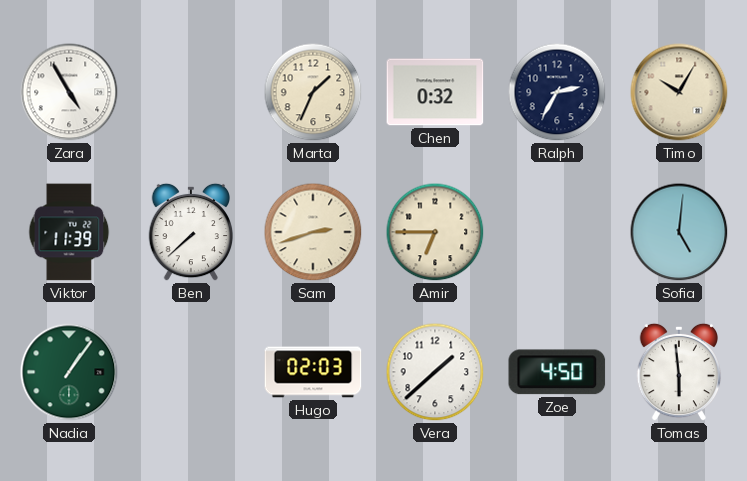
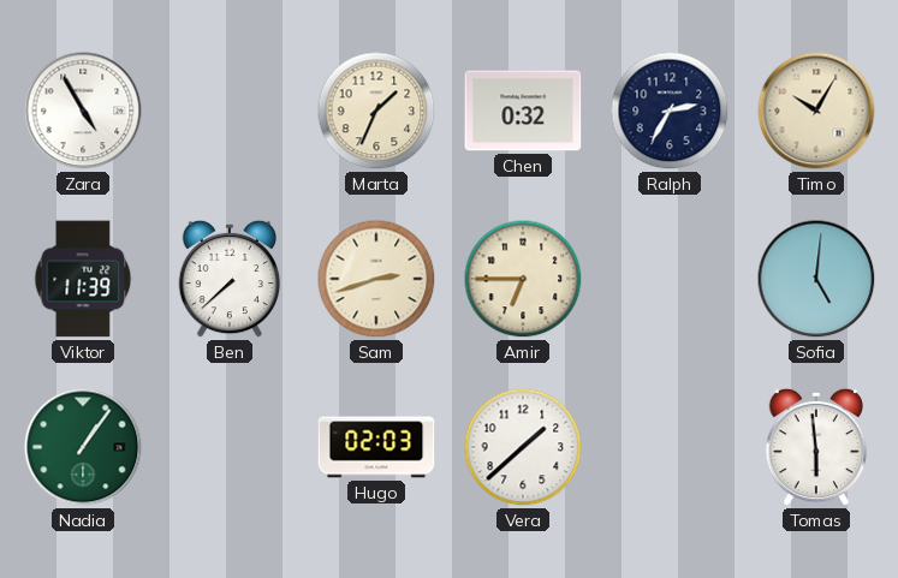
Zoe: 4:50 -> none (557, 372)
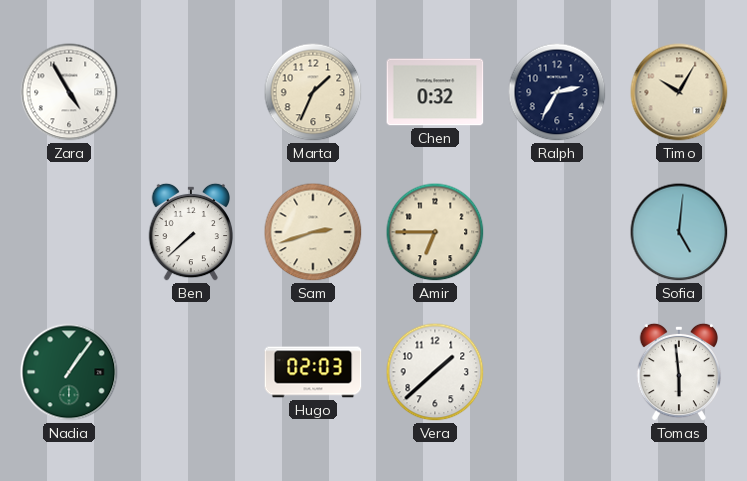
Viktor: 11:39 -> none (83, 279)
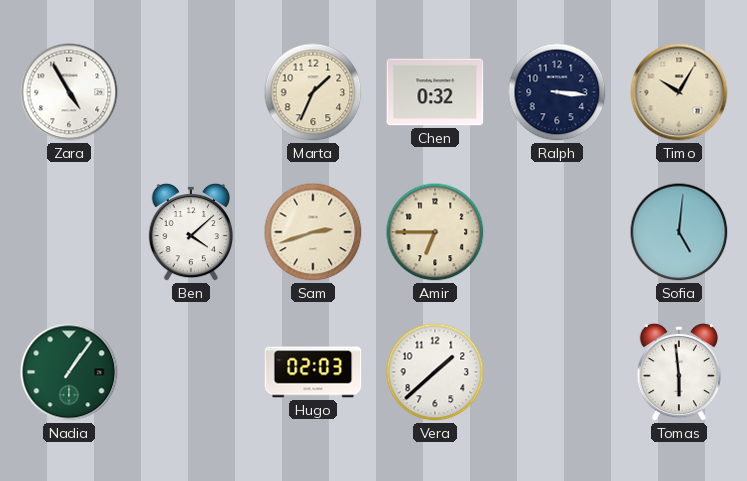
Ralph: 2:35 -> 3:16 (557, 92)
Ben: 7:38 -> 4:08 (191, 232)
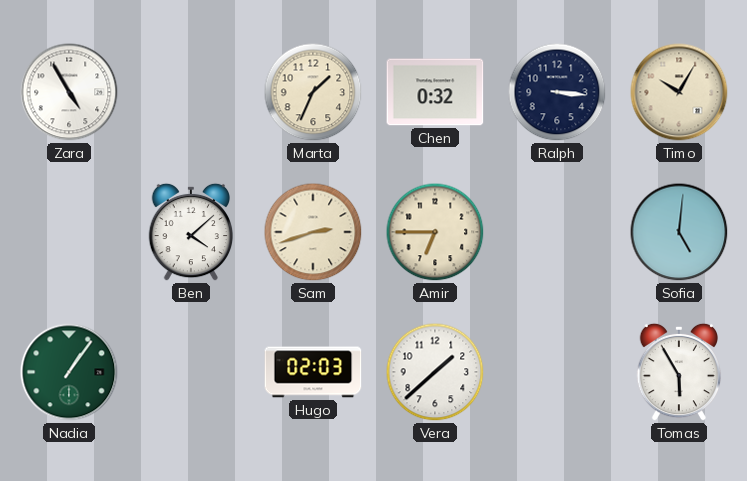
Tomas: 5:59 -> 5:55 (679, 372)
